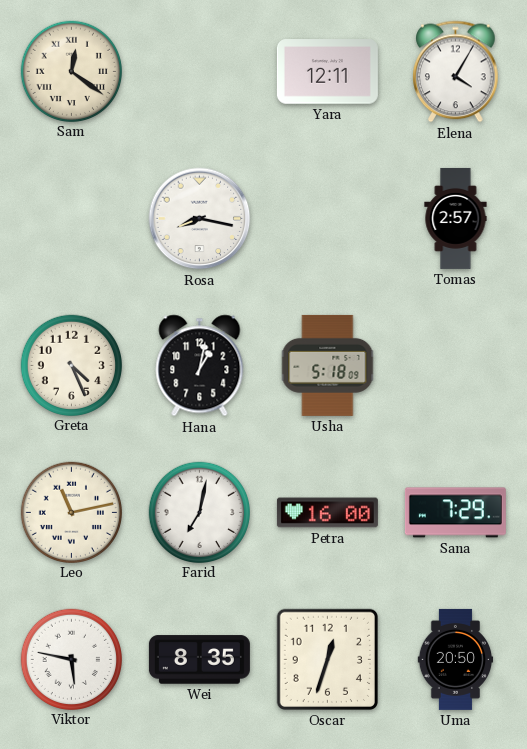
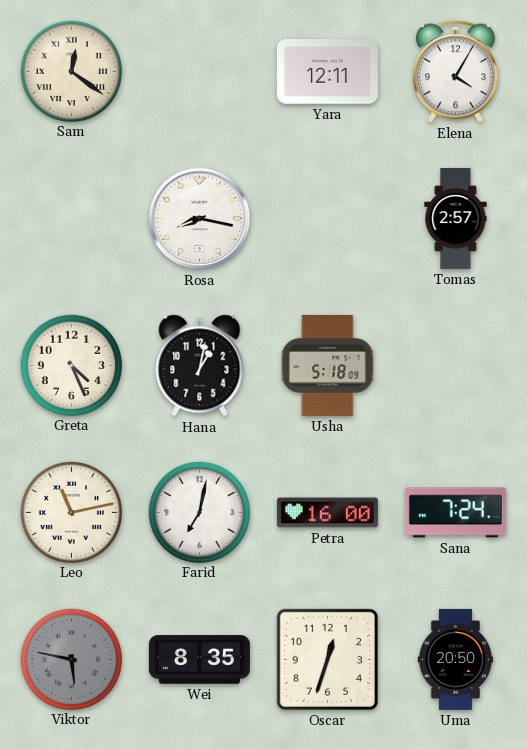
Sana: 7:29 -> 7:24 (455, 513)
Viktor dial: white -> grey (71, 659)
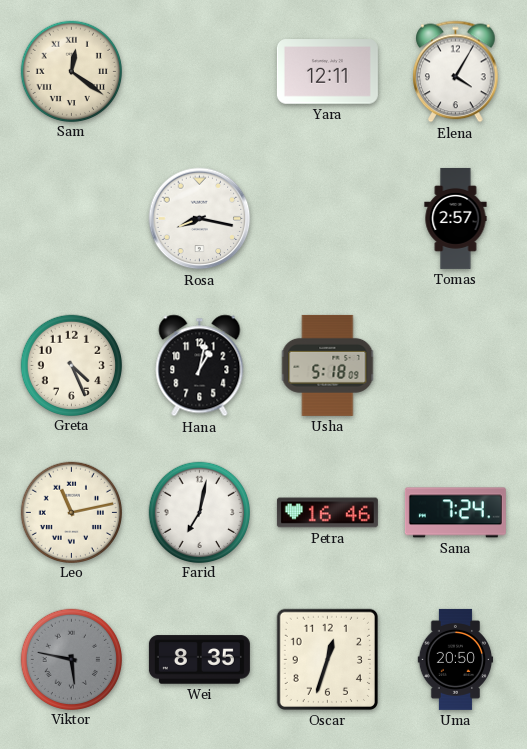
Petra: 16:00 -> 16:46 (327, 513)
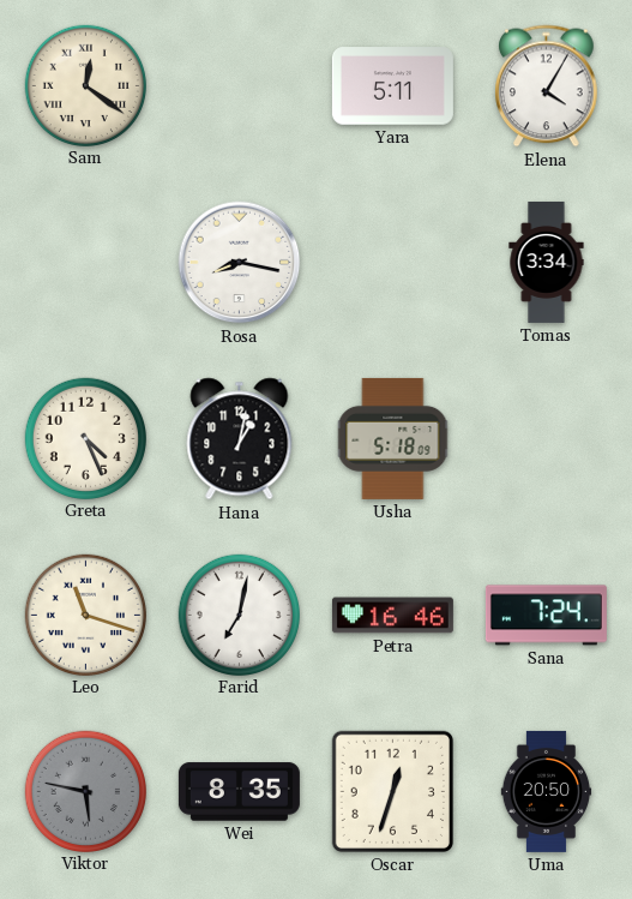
Yara: 12:11 -> 5:11 (392, 86)
Tomas: 2:57 -> 3:34 (547, 262)
Leo: 11:13 -> 11:18 (85, 615)
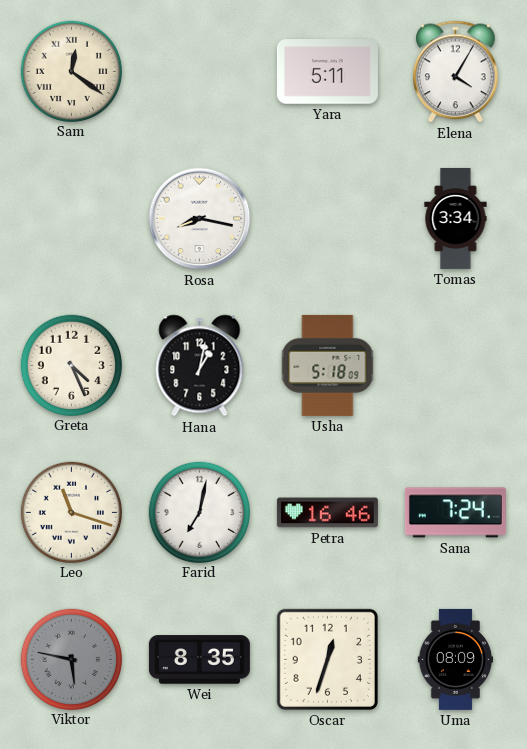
Uma: 20:50 -> 08:09 (456, 659)
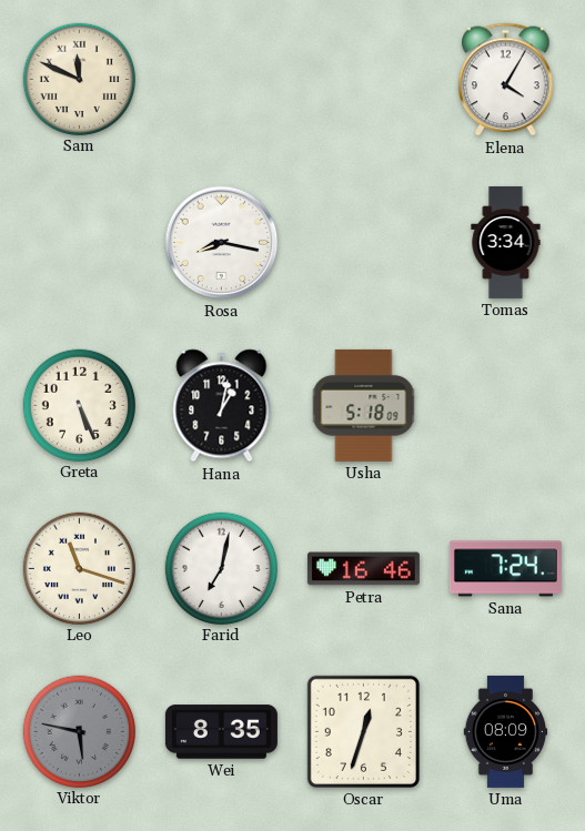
Sam: 12:21 -> 11:49 (79, 79)
Yara: 5:11 -> none (327, 72)
Greta: 4:26 -> 5:26 (79, 405)
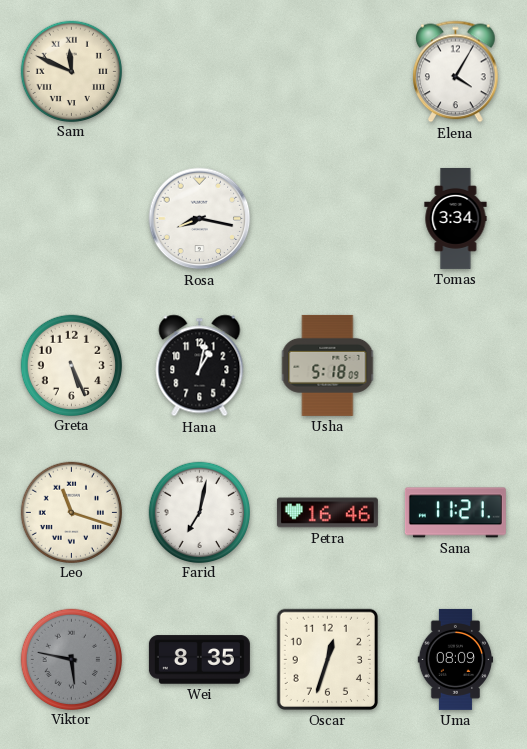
Sana: 7:24 -> 11:21 (455, 513)
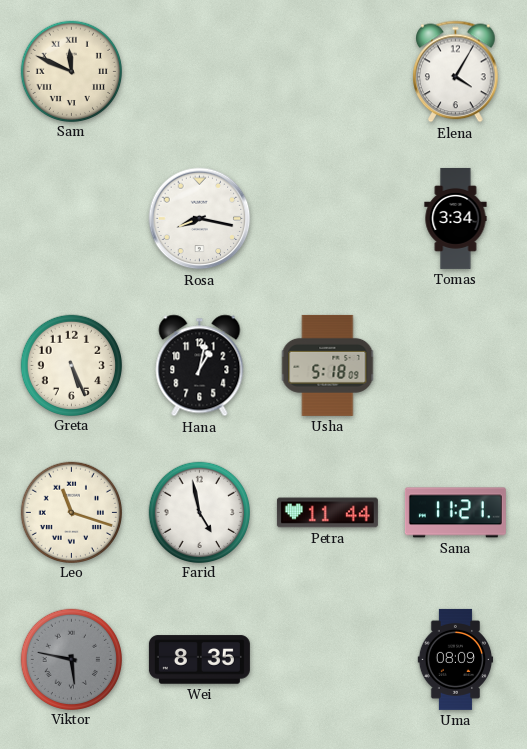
Farid: 7:02 -> 4:58 (199, 512)
Petra: 16:46 -> 11:44 (327, 513)
Oscar: 12:33 -> none (327, 659)
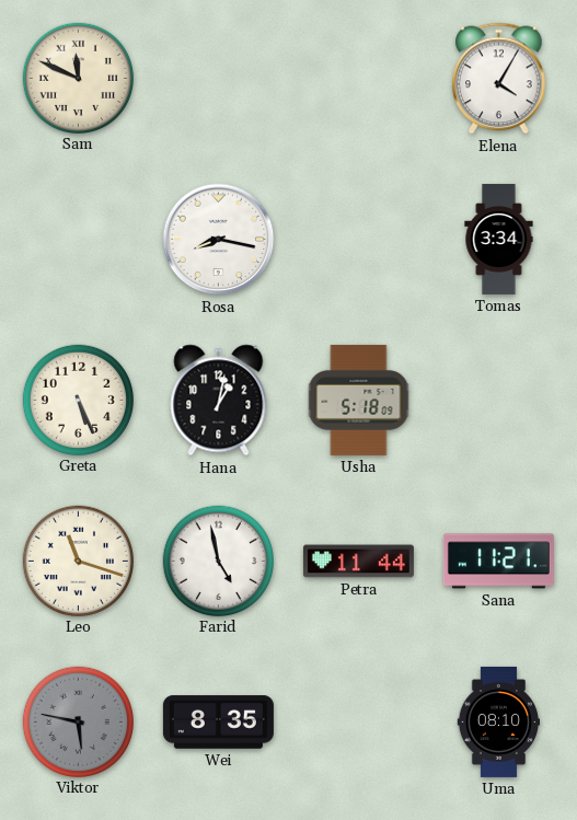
Uma: 08:09 -> 08:10 (499, 721)
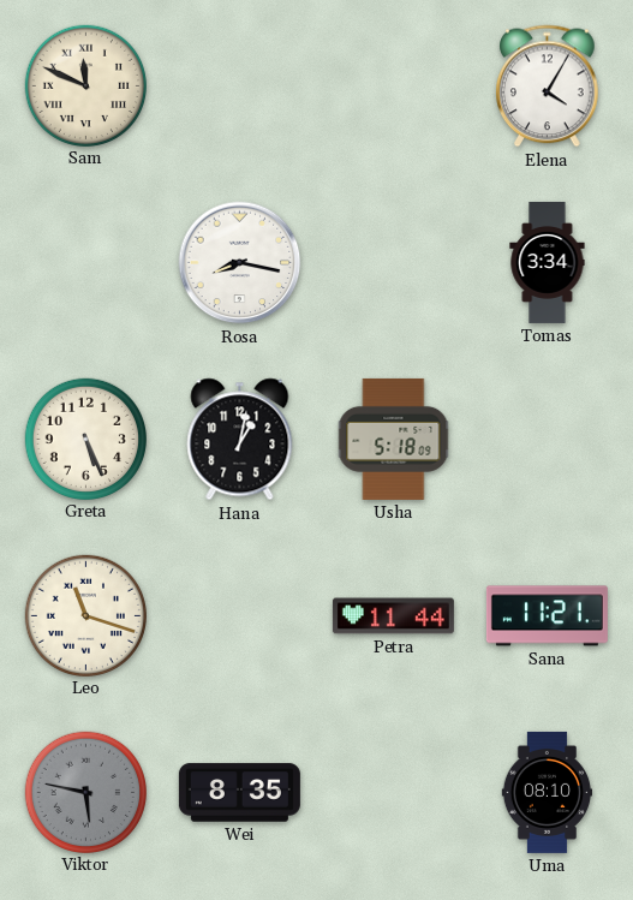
Farid: 4:58 -> none (218, 561)
